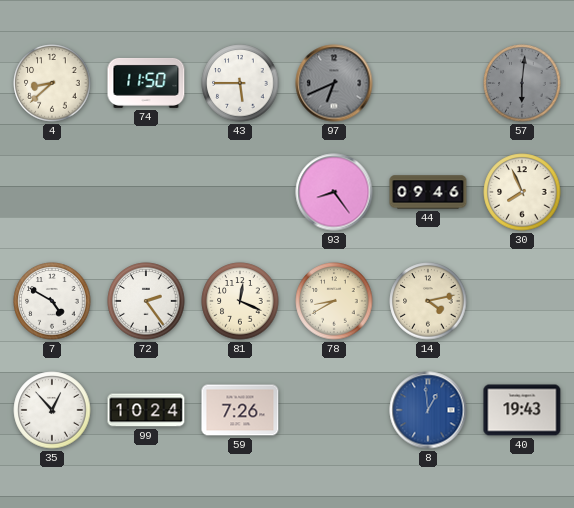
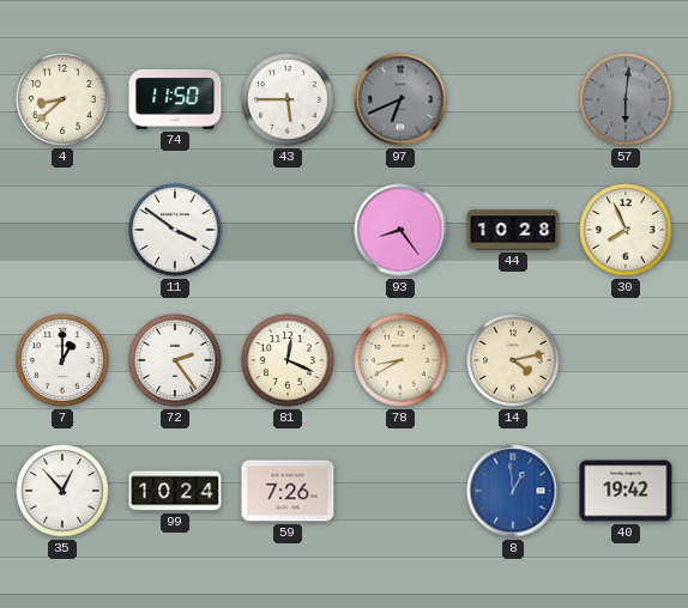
11: none -> 3:51 (175, 230)
44: 09:46 -> 10:28 (513, 230)
7: 4:50 -> 1:00 (62, 360)
40: 19:43 -> 19:42 (626, 491)
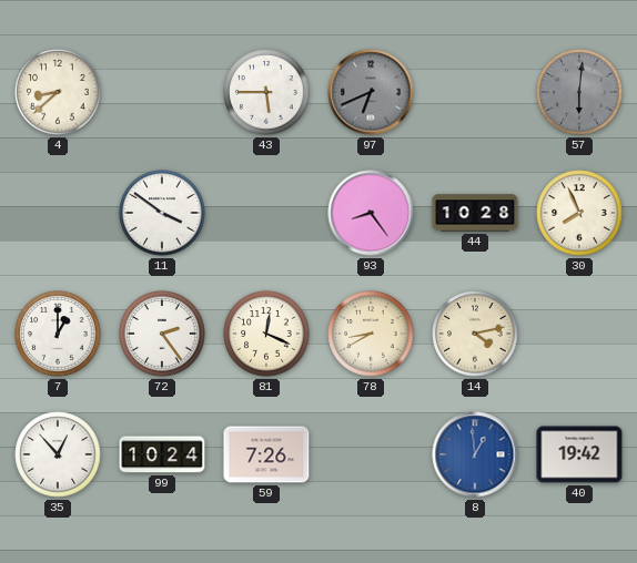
74: 11:50 -> none (175, 99)
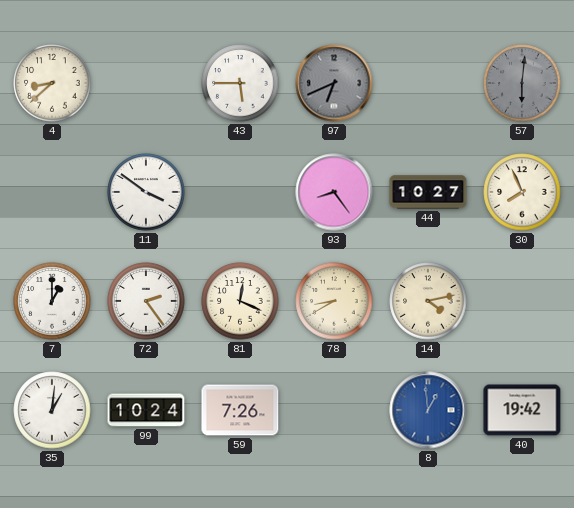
44: 10:28 -> 10:27 (428, 192)
35: 12:53 -> 1:01 (52, 410)
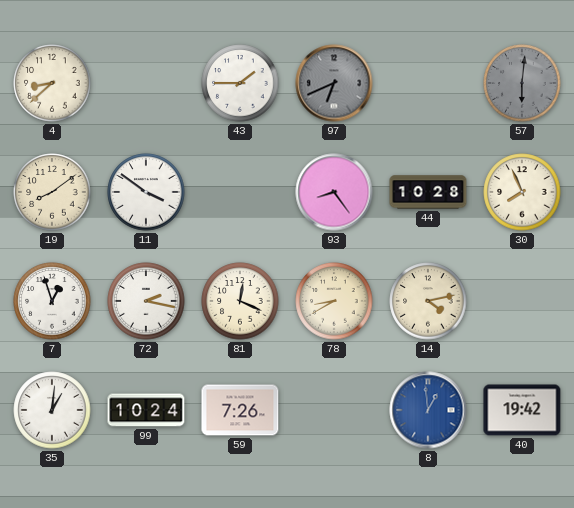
43: 5:45 -> 1:45 (240, 83)
19: none -> 8:09 (52, 192)
44: 10:27 -> 10:28 (428, 192)
7: 1:00 -> 12:57 (52, 301)
72: 2:24 -> 2:17 (146, 301)
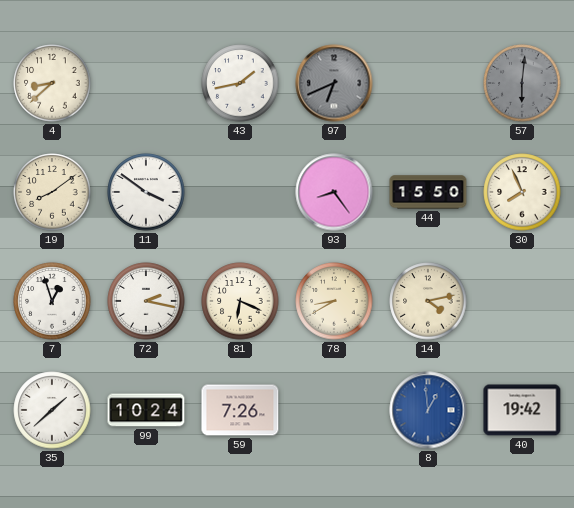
43: 1:45 -> 1:43 (240, 83)
44: 10:28 -> 15:50 (428, 192)
81: 12:19 -> 6:19 (240, 301)
35: 1:01 -> 1:38 (52, 410)
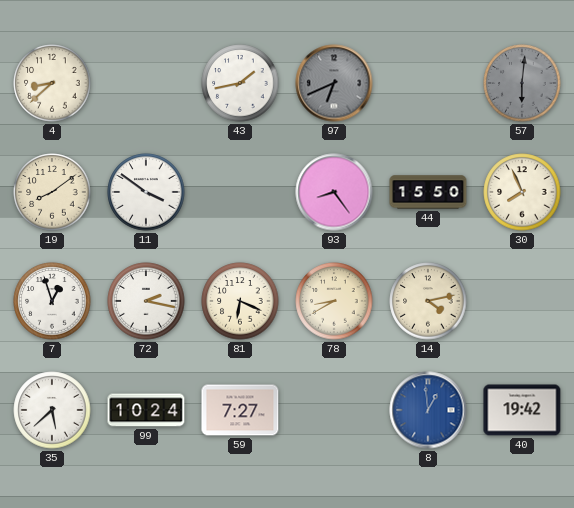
35: 1:38 -> 5:38 (52, 410)
59: 7:26 -> 7:27 (240, 410)
